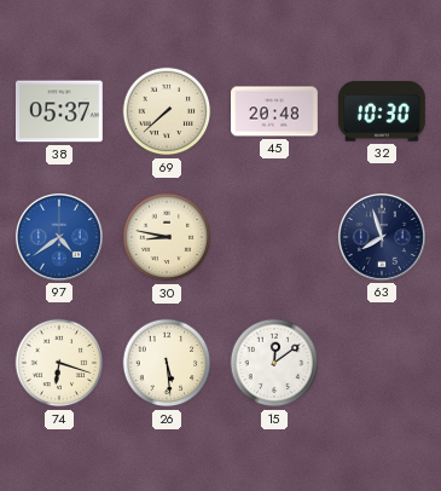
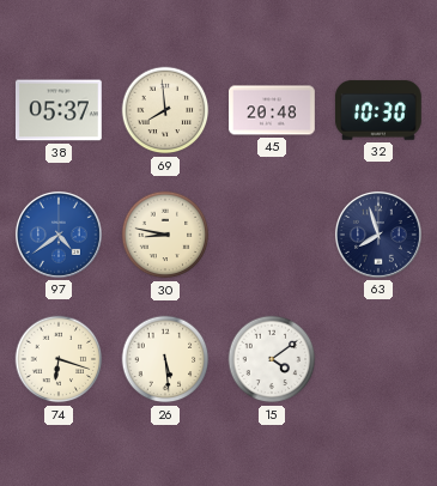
69: 7:38 -> 7:59 (165, 110)
15: 12:09 -> 4:09 (272, 359)
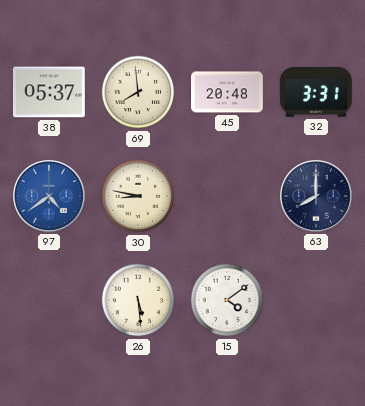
32: 10:30 -> 3:31 (316, 92)
63: 7:57 -> 8:00 (316, 196)
74: 6:18 -> none (59, 359)
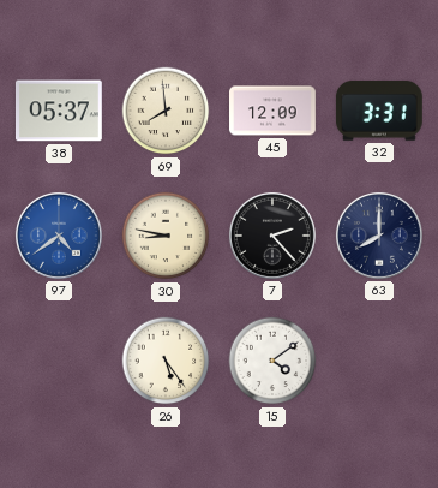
45: 20:48 -> 12:09 (274, 111)
7: none -> 2:23 (272, 236)
26: 5:29 -> 5:24 (166, 361)
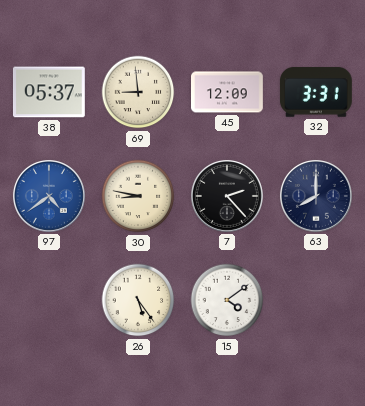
69: 7:59 -> 8:59 (138, 92)
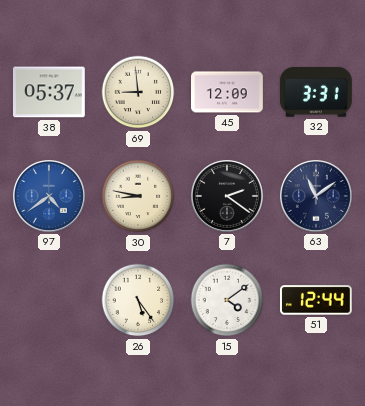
7: 2:23 -> 2:21 (227, 196)
63: 8:00 -> 11:09 (316, 196)
51: none -> 12:44 (316, 300)
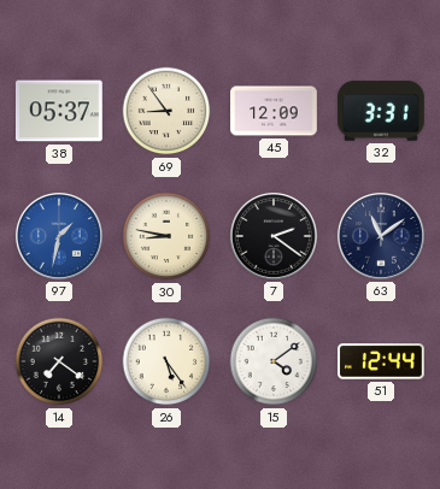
69: 8:59 -> 8:54 (166, 111)
97: 4:39 -> 1:32 (59, 236)
14: none -> 7:21 (59, 361)
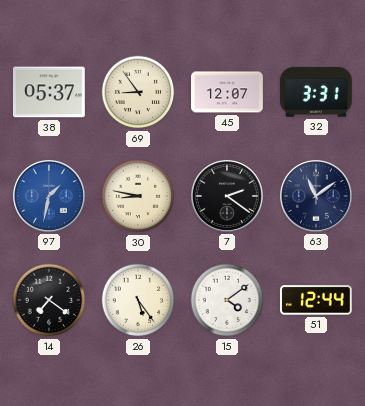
45: 12:09 -> 12:07 (228, 92)
